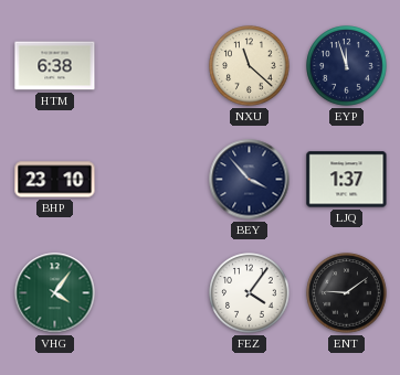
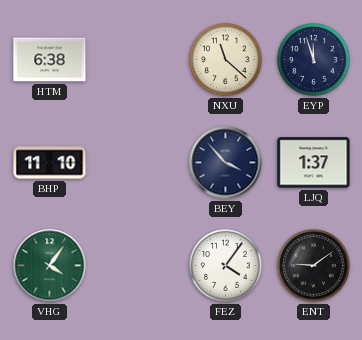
BHP: 23:10 -> 11:10 (50, 163)
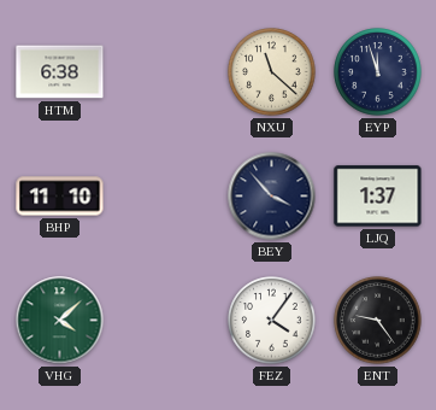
VHG: 4:06 -> 4:08 (60, 321)
ENT: 9:09 -> 9:24 (378, 321)
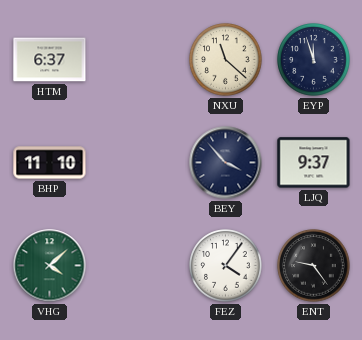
HTM: 6:38 -> 6:37 (50, 60)
LJQ: 1:37 -> 9:37 (314, 163)
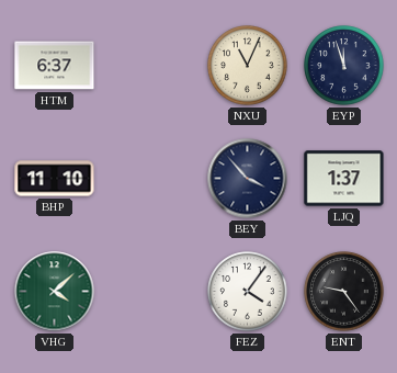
NXU: 11:22 -> 11:04 (248, 66)
LJQ: 9:37 -> 1:37 (344, 179)
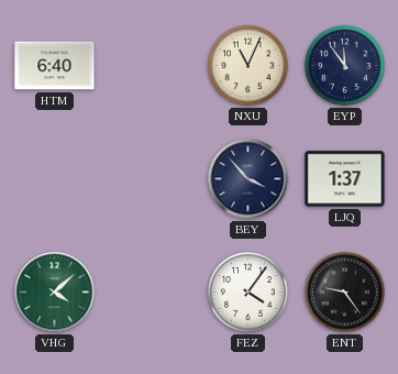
HTM: 6:37 -> 6:40 (55, 66)
EYP: 11:57 -> 11:54 (345, 66)
BHP: 11:10 -> none (55, 179)
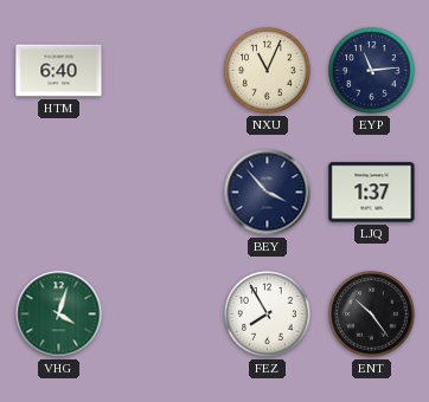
EYP: 11:54 -> 11:14 (372, 71)
VHG: 4:08 -> 4:03 (59, 315)
FEZ: 4:06 -> 7:55 (268, 315)
ENT: 9:24 -> 10:24 (372, 315)
